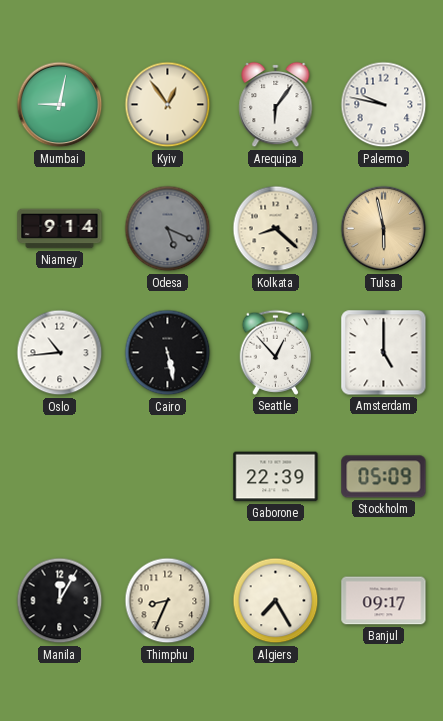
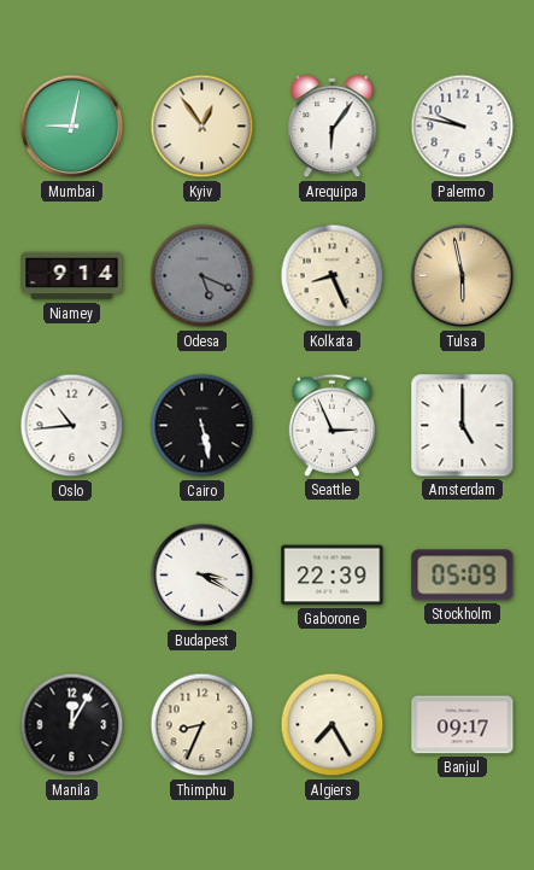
Kolkata: 8:22 -> 8:26 (333, 276)
Seattle: 12:53 -> 2:56 (333, 425)
Budapest: none -> 3:20 (203, 576)
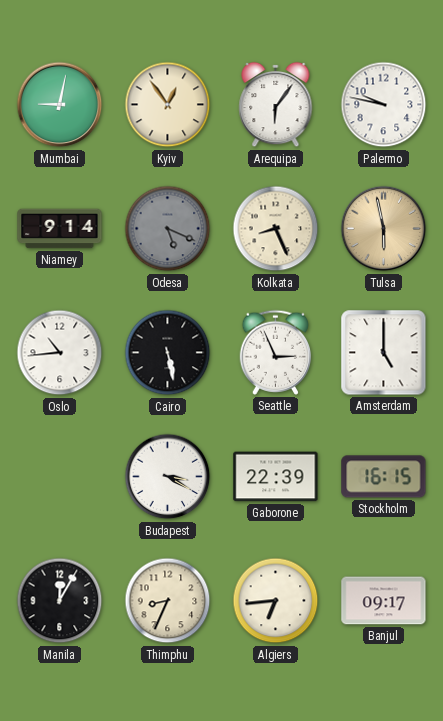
Stockholm: 05:09 -> 16:15 (384, 477)
Algiers: 7:25 -> 6:44 (276, 601)
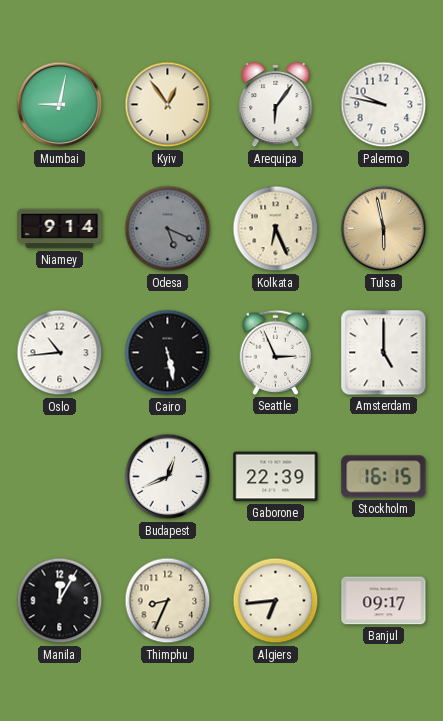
Kolkata: 8:26 -> 6:26 (276, 229)
Budapest: 3:20 -> 12:41 (168, 477)
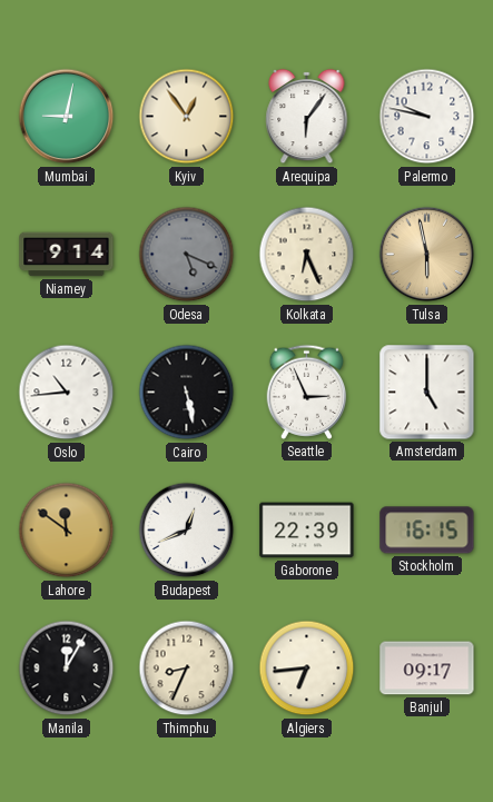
Lahore: none -> 11:51 (67, 531)
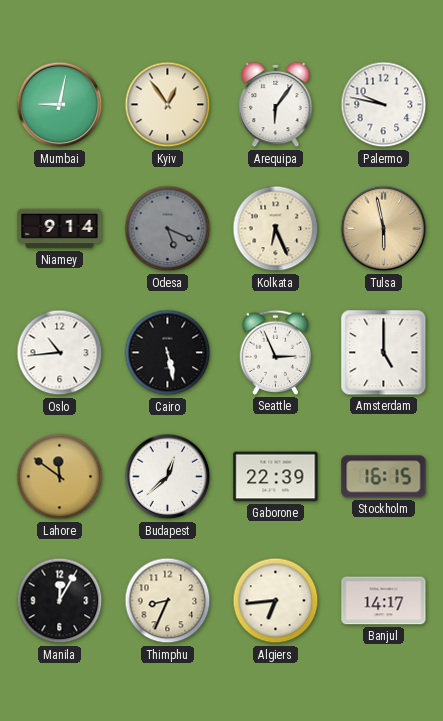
Budapest: 12:41 -> 12:38 (168, 477)
Banjul: 09:17 -> 14:17 (384, 601)
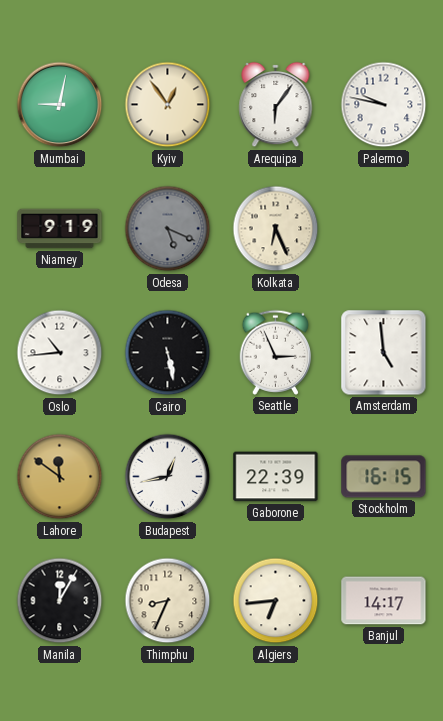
Niamey: 9:14 -> 9:19 (60, 229)
Tulsa: 5:58 -> none (384, 229)
Amsterdam: 5:00 -> 4:59 (384, 353)
Budapest: 12:38 -> 12:43 (168, 477)
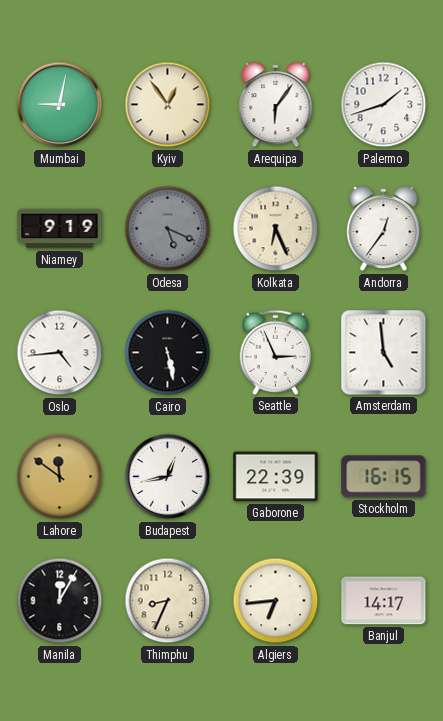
Palermo: 9:47 -> 1:42 (384, 105)
Andorra: none -> 12:36 (384, 229)
Oslo: 10:44 -> 4:44 (60, 353)
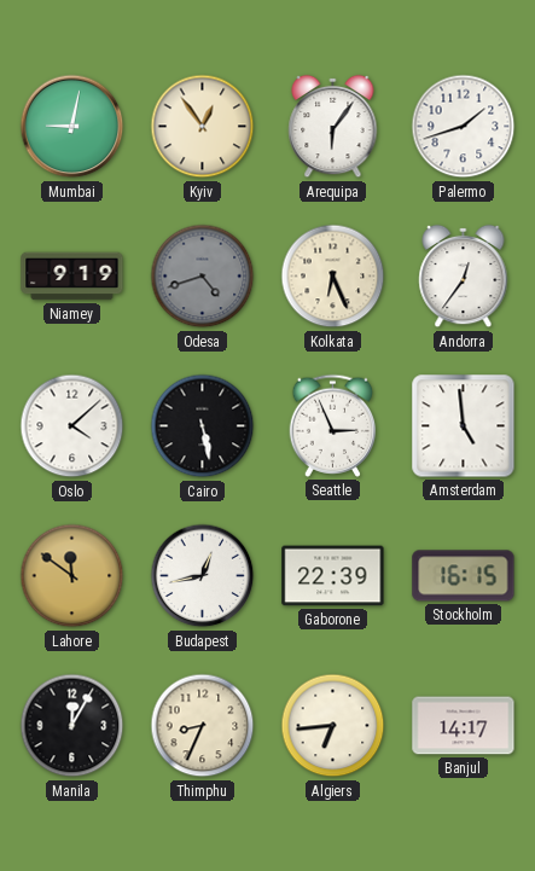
Odesa: 5:19 -> 4:42 (203, 277)
Oslo: 4:44 -> 4:08 (72, 426)
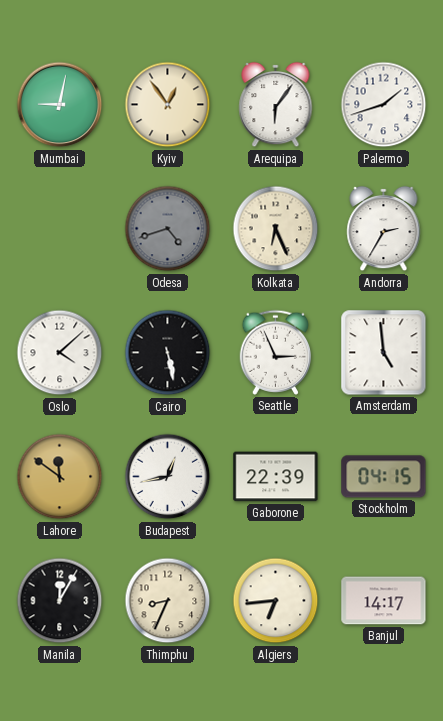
Niamey: 9:19 -> none (72, 277)
Andorra: 12:36 -> 2:35 (384, 229)
Stockholm: 16:15 -> 04:15 (384, 477)
